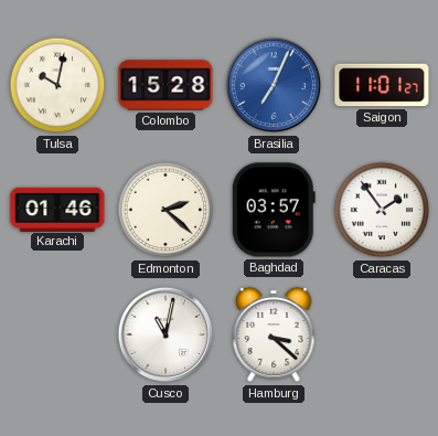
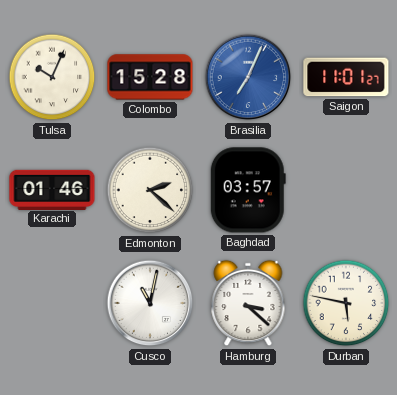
Tulsa: 10:02 -> 10:04 (52, 77)
Caracas: 1:54 -> none (382, 210)
Durban: none -> 5:47 (346, 303)
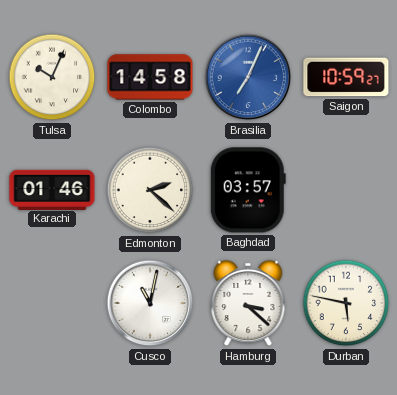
Colombo: 15:28 -> 14:58 (150, 77)
Saigon: 11:01 -> 10:59 (346, 77)
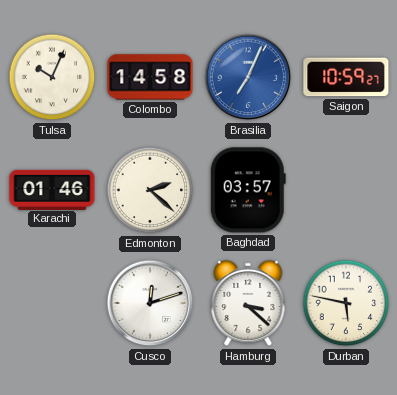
Cusco: 11:02 -> 12:12 (150, 303)
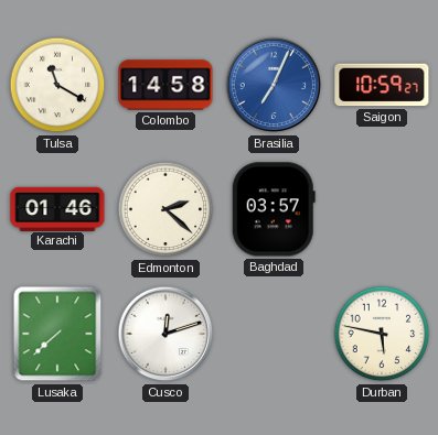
Tulsa: 10:04 -> 11:20 (57, 85)
Lusaka: none -> 7:38 (57, 334)
Hamburg: 3:22 -> none (248, 303)
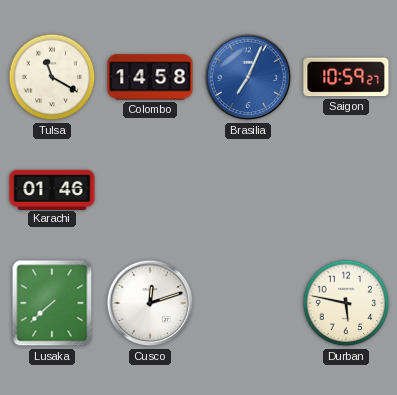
Edmonton: 2:22 -> none (165, 209)
Baghdad: 03:57 -> none (274, 209)
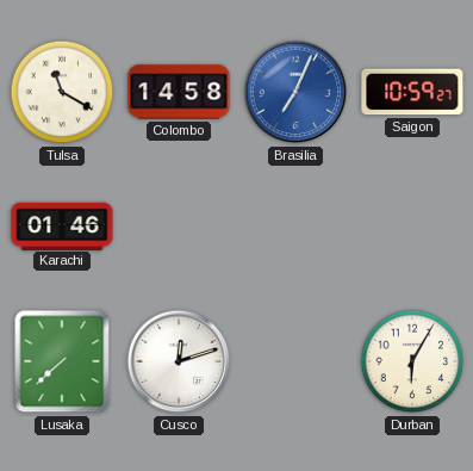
Durban: 5:47 -> 6:05 (412, 361)
